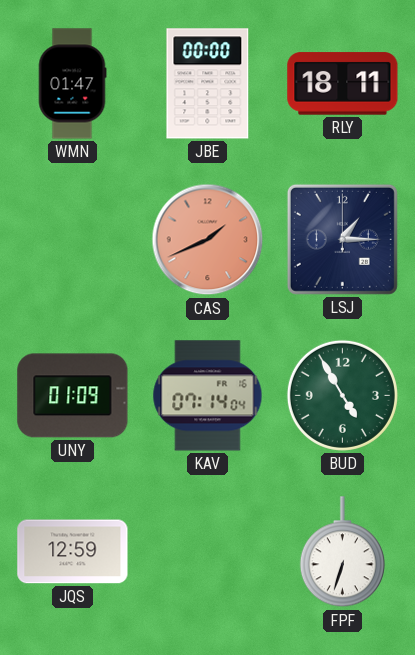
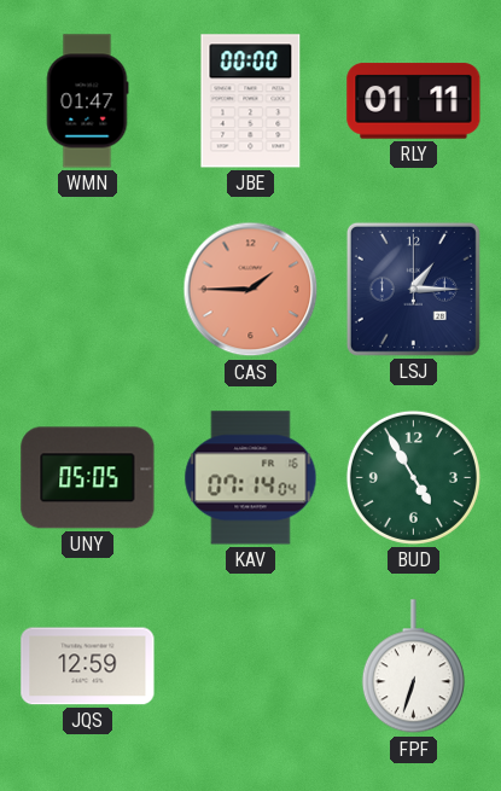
RLY: 18:11 -> 01:11 (414, 101)
CAS: 1:41 -> 1:45 (251, 290)
UNY: 01:09 -> 05:05 (88, 478)
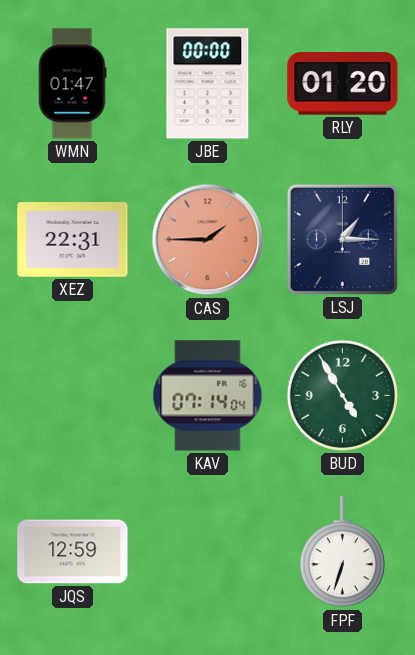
RLY: 01:11 -> 01:20 (343, 84)
XEZ: none -> 22:31 (73, 240)
UNY: 05:05 -> none (88, 478)
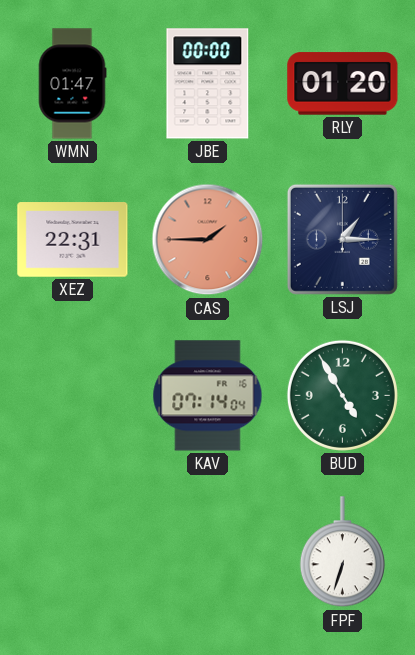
JQS: 12:59 -> none (73, 552)
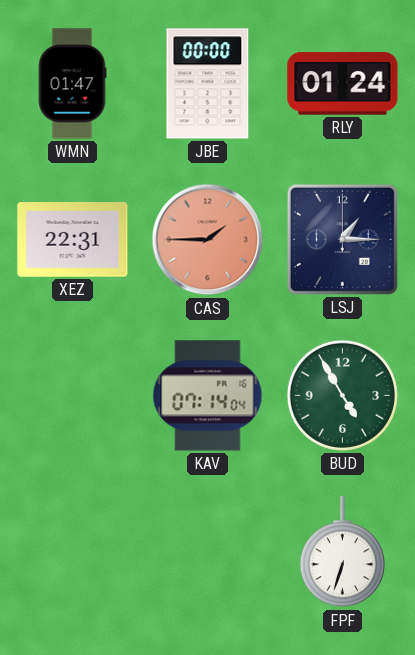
RLY: 01:20 -> 01:24 (343, 84)
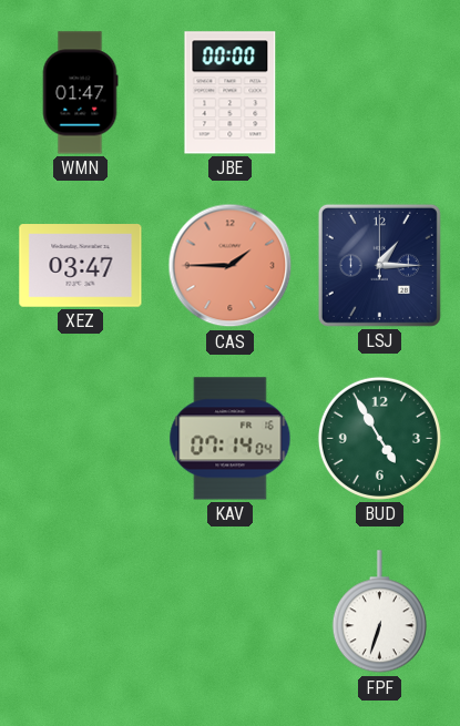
RLY: 01:24 -> none (343, 84)
XEZ: 22:31 -> 03:47 (81, 266)
